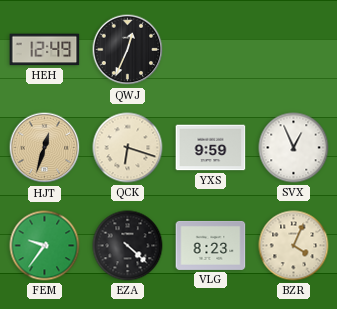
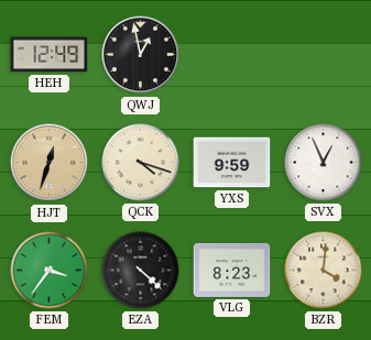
QWJ: 12:34 -> 12:58 (141, 55)
QCK: 6:18 -> 4:18 (141, 163)
FEM: 9:36 -> 3:36 (50, 271)
BZR: 4:04 -> 4:01 (324, 271)
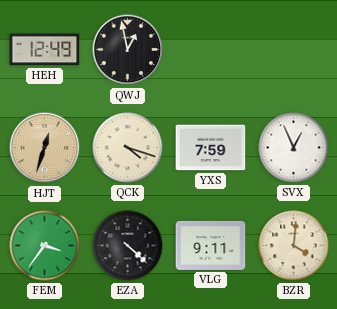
YXS: 9:59 -> 7:59 (211, 148)
VLG: 8:23 -> 9:11 (211, 245)
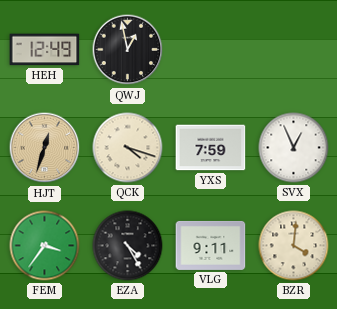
EZA: 4:22 -> 4:25 (128, 246)
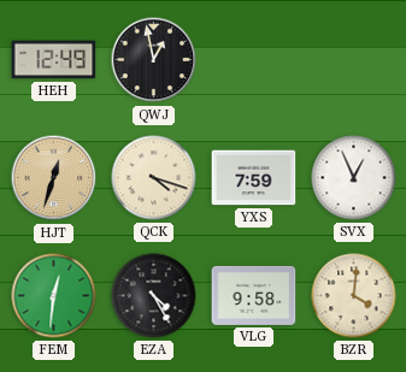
FEM: 3:36 -> 12:31 (54, 296)
VLG: 9:11 -> 9:58 (254, 295)
